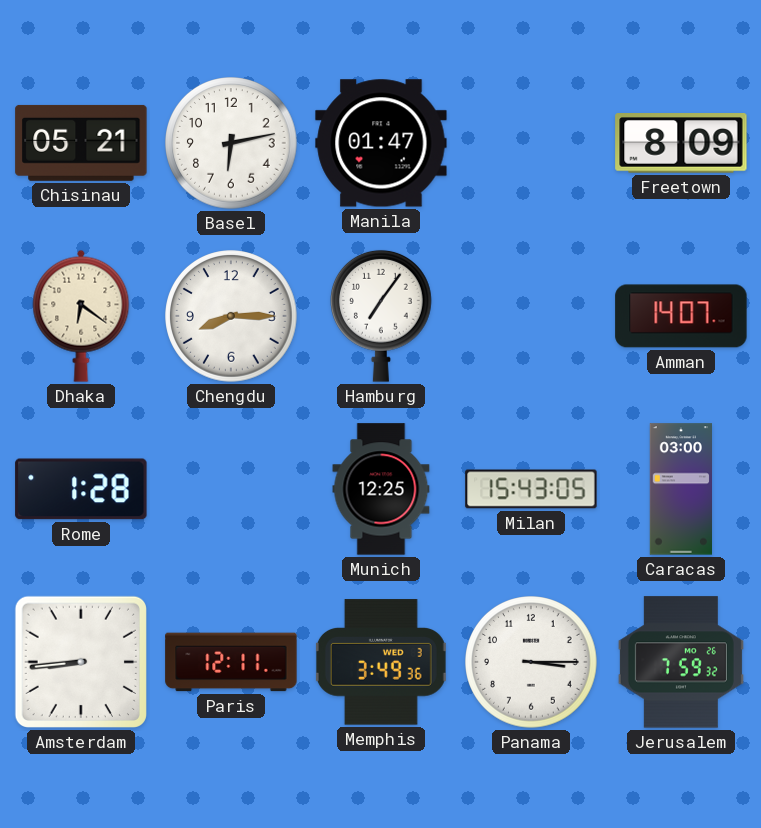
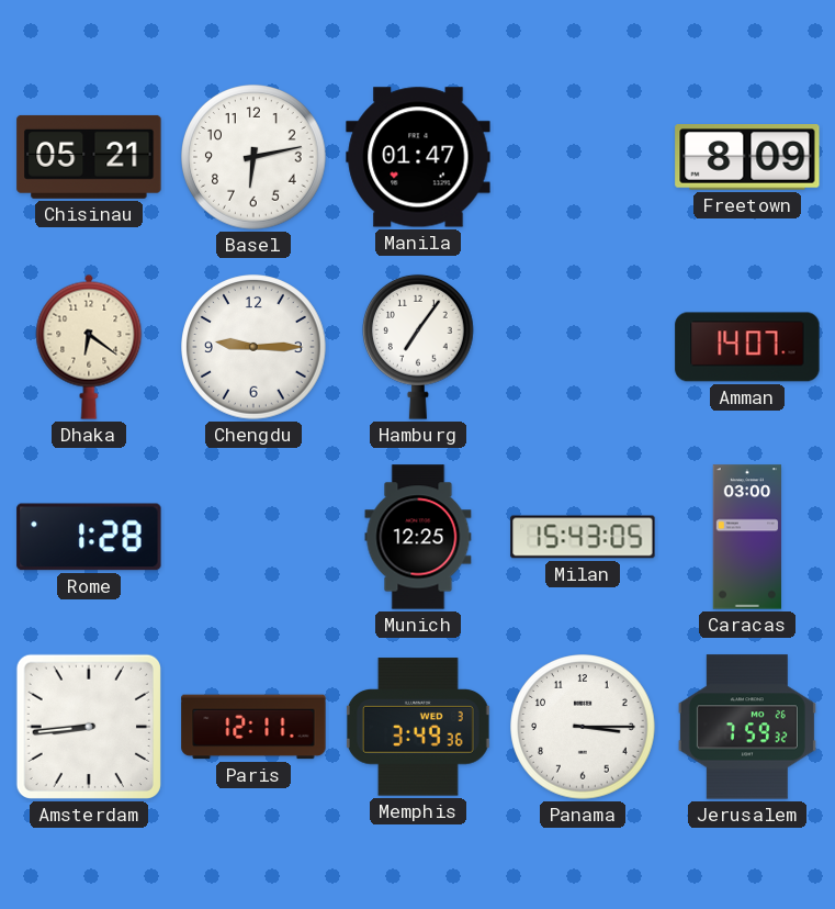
Chengdu: 8:15 -> 9:15 (253, 347)
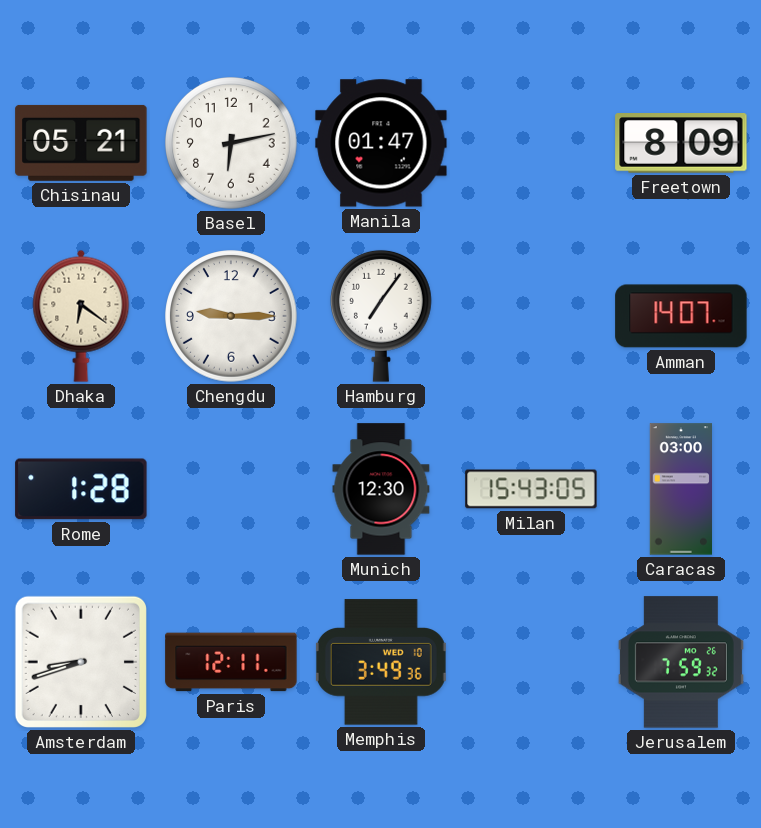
Munich: 12:25 -> 12:30 (381, 489)
Amsterdam: 8:44 -> 8:42 (81, 662)
Memphis date: WED 3 -> WED 10 (381, 662)
Panama: 3:15 -> none (583, 727)
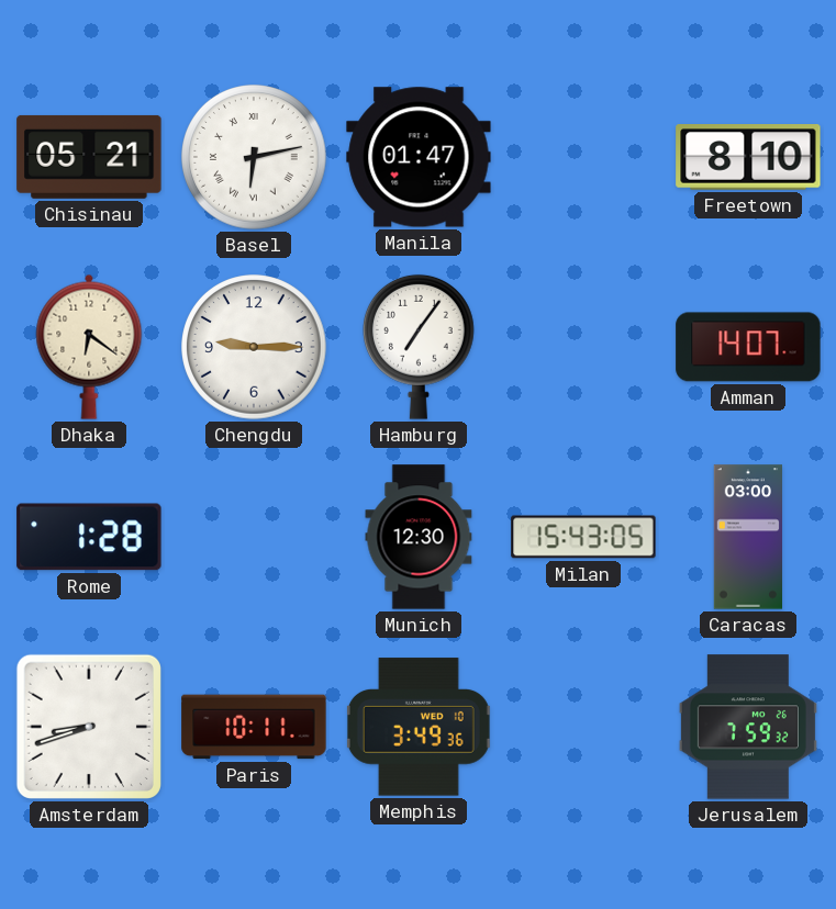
Basel numerals: Arabic -> Roman (254, 157)
Freetown: 8:09 -> 8:10 (748, 158)
Paris: 12:11 -> 10:11 (254, 727)
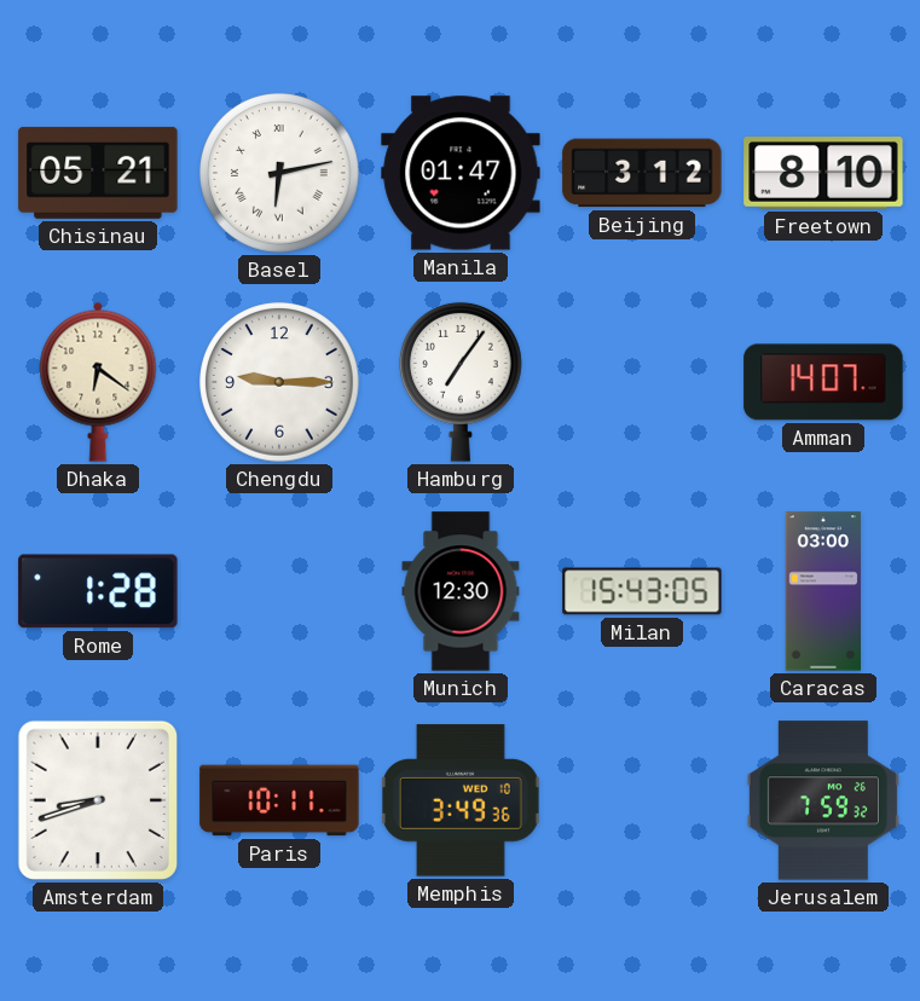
Beijing: none -> 3:12 (642, 173)
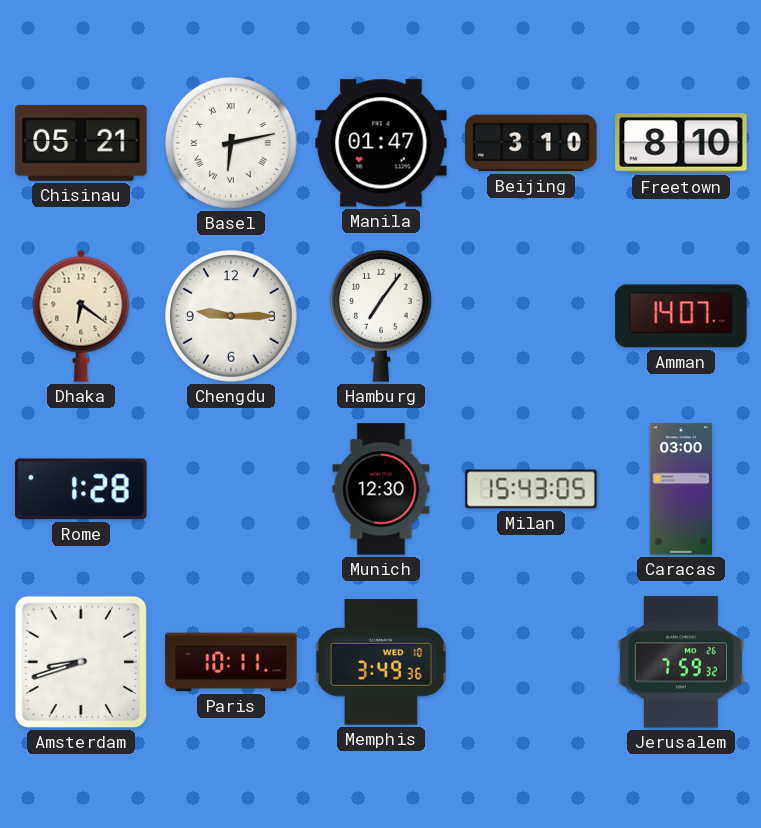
Beijing: 3:12 -> 3:10 (531, 143)
